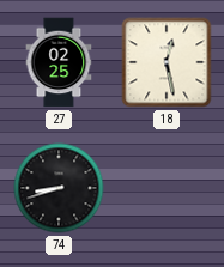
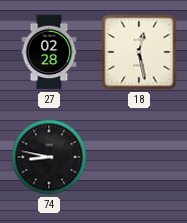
27: 02:25 -> 02:28 (49, 52)
74: 8:42 -> 8:47 (49, 157)
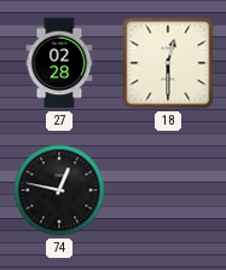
18: 12:28 -> 12:30 (168, 63)
74: 8:47 -> 12:47 (59, 190)
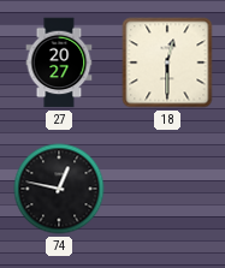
27: 02:28 -> 20:27 (59, 62)
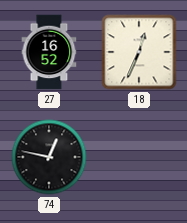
27: 20:27 -> 16:52 (49, 52)
18: 12:30 -> 12:34 (139, 52)
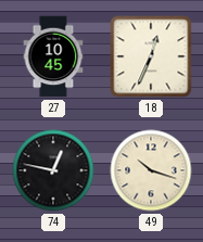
27: 16:52 -> 10:45 (53, 56)
49: none -> 10:18 (151, 170)
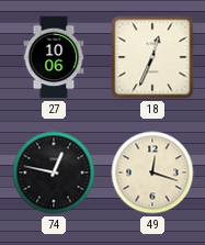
27: 10:45 -> 10:06 (54, 57)
49: 10:18 -> 12:18 (152, 172)
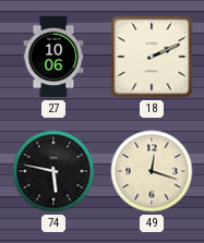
18: 12:34 -> 2:11 (152, 57)
74: 12:47 -> 5:47 (53, 171)
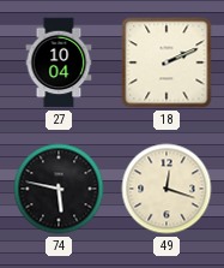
27: 10:06 -> 10:04 (59, 62)
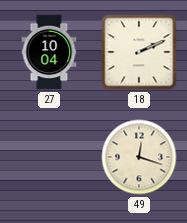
74: 5:47 -> none (59, 189)
